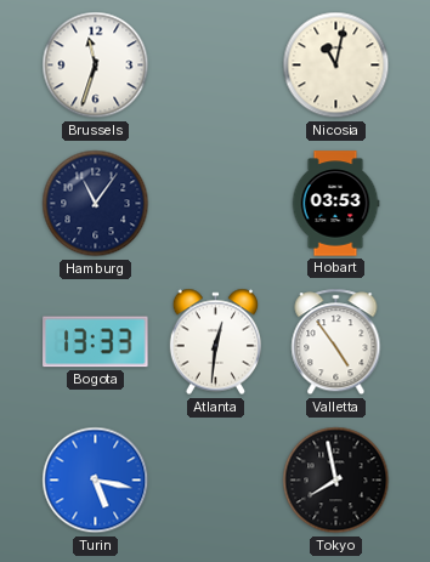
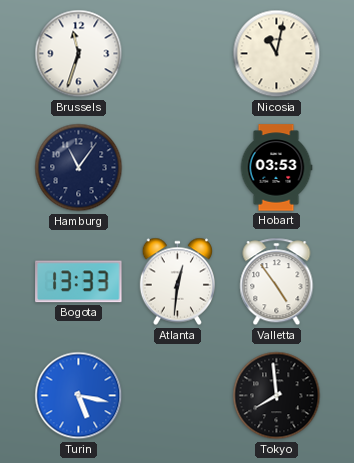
Tokyo: 7:58 -> 7:59 (277, 396)
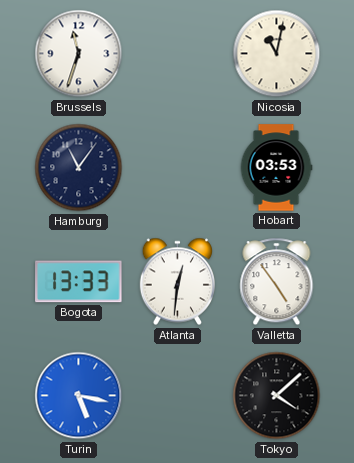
Tokyo: 7:59 -> 4:08 (277, 396)
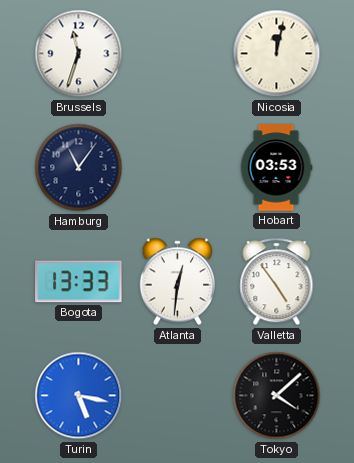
Nicosia: 11:02 -> 12:02 (277, 54)
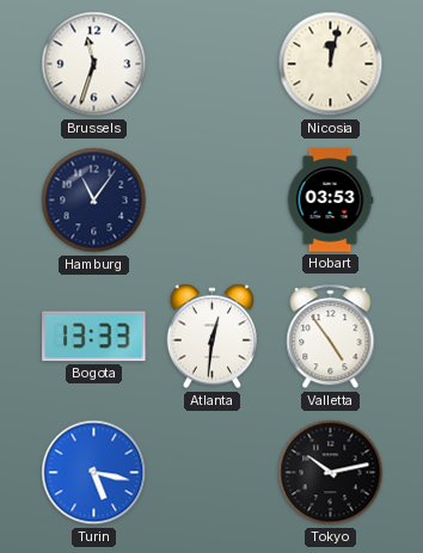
Tokyo: 4:08 -> 10:13 (331, 473)
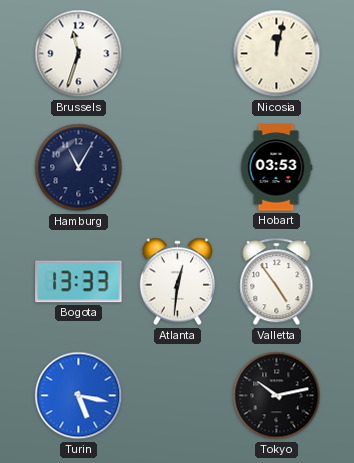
Hamburg: 11:06 -> 11:05 (79, 168)
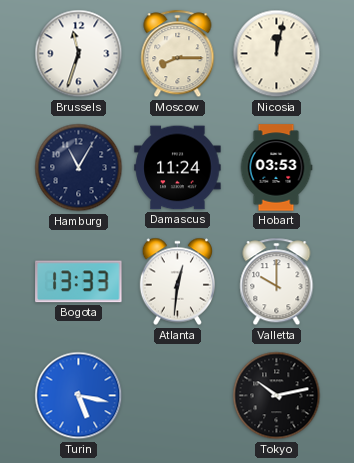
Moscow: none -> 8:15 (178, 54)
Damascus: none -> 11:24 (178, 168)
Valletta: 4:54 -> 10:00 (277, 282)
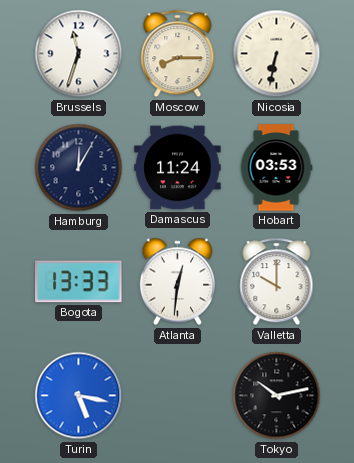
Nicosia: 12:02 -> 6:32 (277, 54)
Hamburg: 11:05 -> 12:05 (79, 168)
